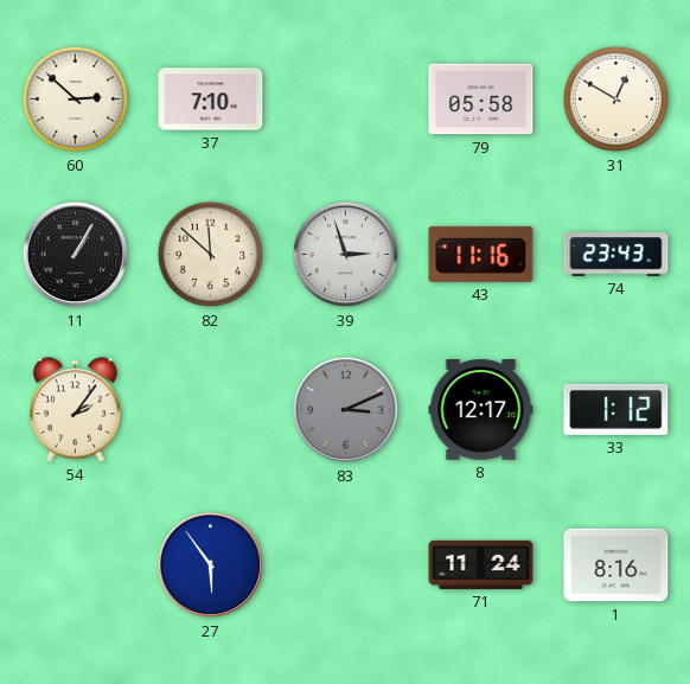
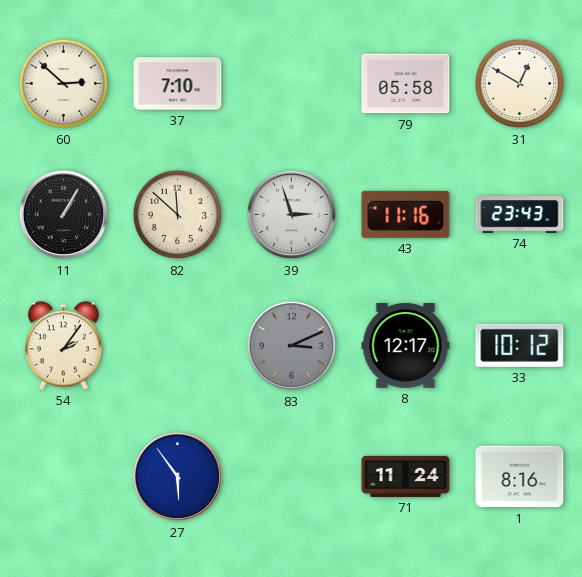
33: 1:12 -> 10:12 (520, 345)
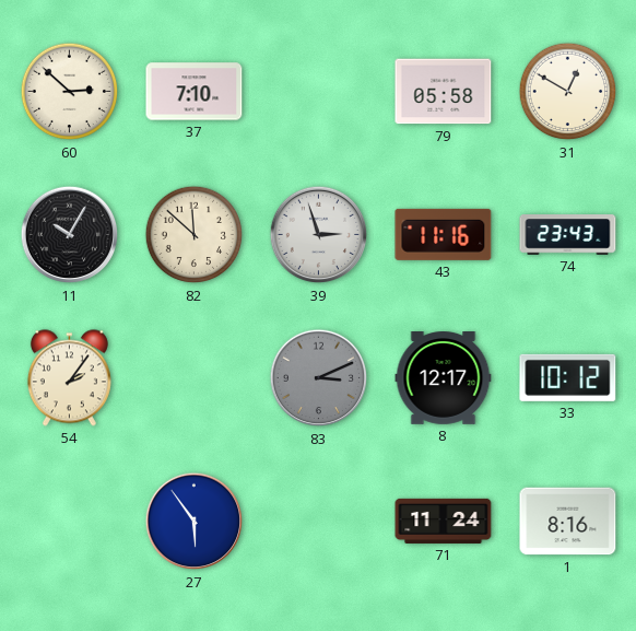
11: 1:05 -> 10:05 (70, 235)
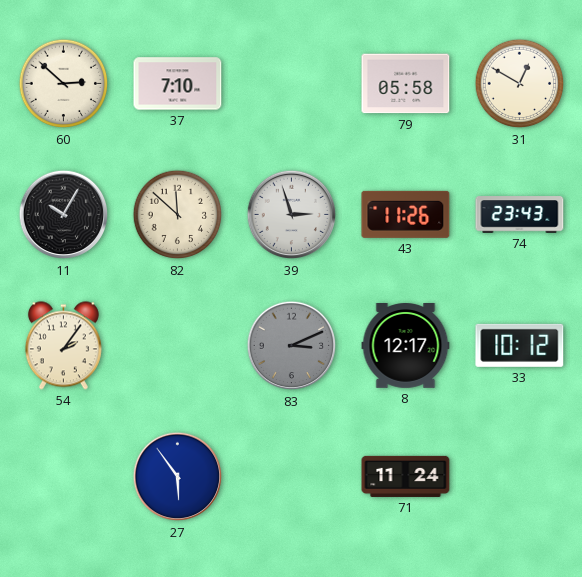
43: 11:16 -> 11:26 (406, 214)
1: 8:16 -> none (568, 522)
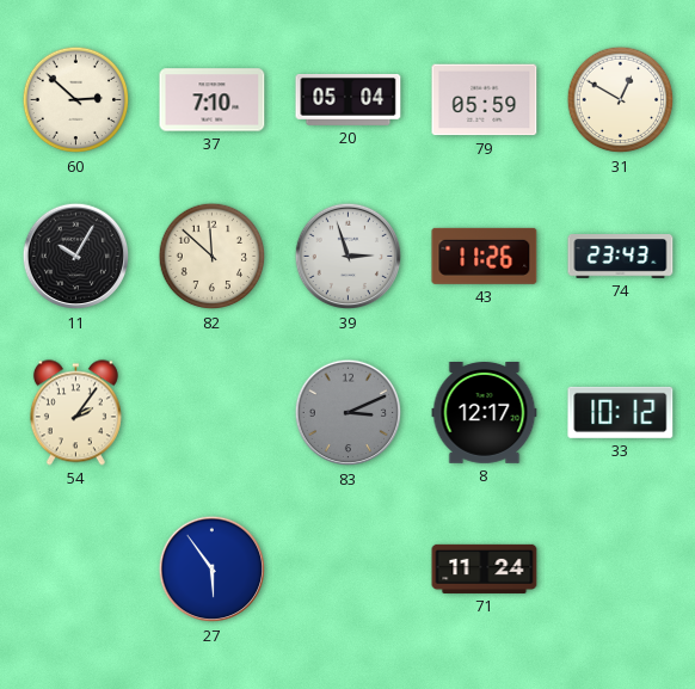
20: none -> 05:04 (349, 99)
79: 05:58 -> 05:59 (485, 100)
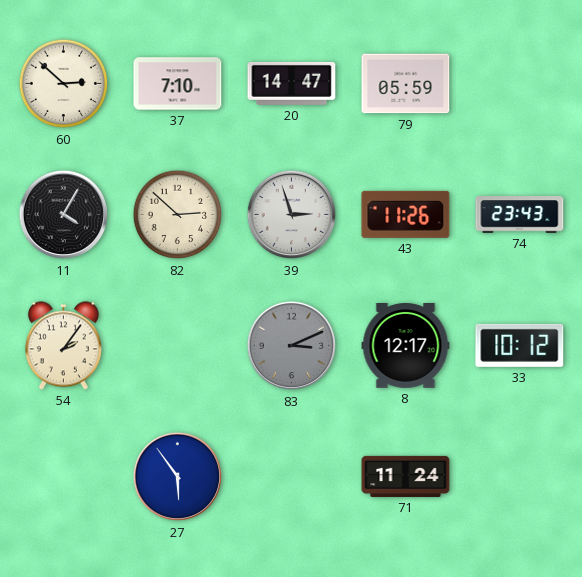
20: 05:04 -> 14:47 (292, 83)
31: 12:50 -> none (621, 100)
11: 10:05 -> 4:05 (64, 215)
82: 11:52 -> 2:52 (178, 215)
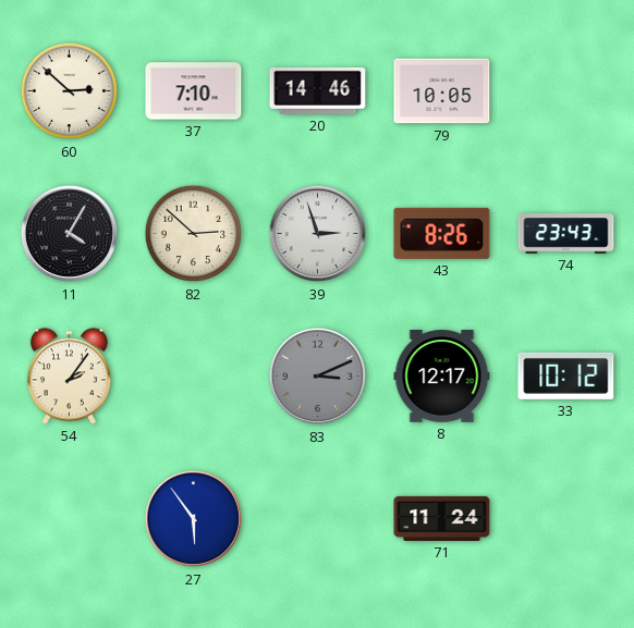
20: 14:47 -> 14:46 (318, 90)
79: 05:59 -> 10:05 (442, 91)
43: 11:26 -> 8:26 (442, 233)
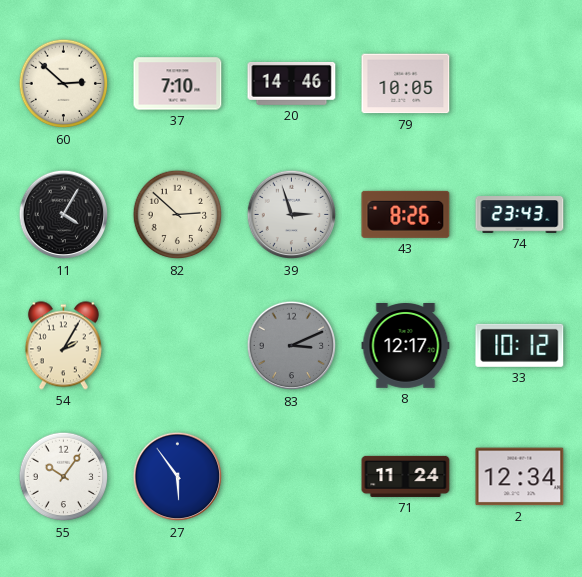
54: 2:06 -> 2:05 (63, 346)
55: none -> 10:06 (64, 477)
2: none -> 12:34 (520, 477)
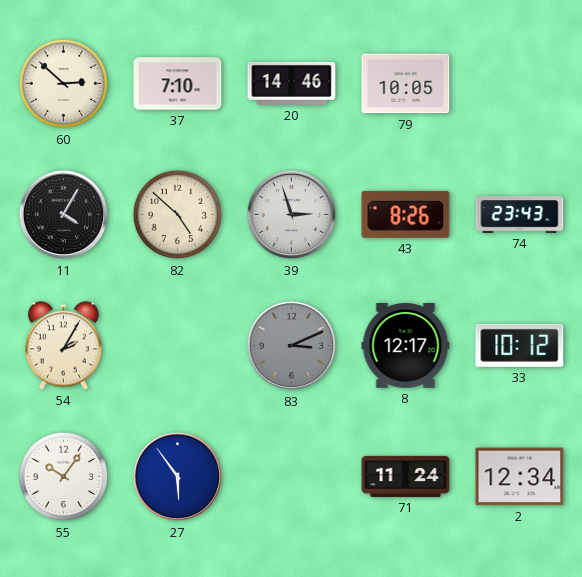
82: 2:52 -> 4:52 (178, 215)
